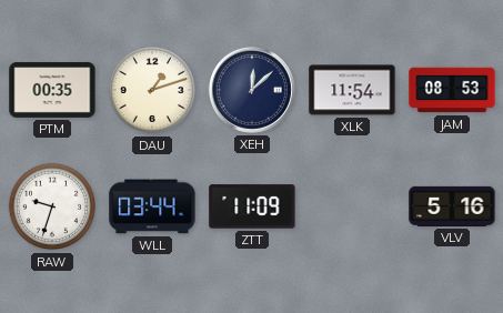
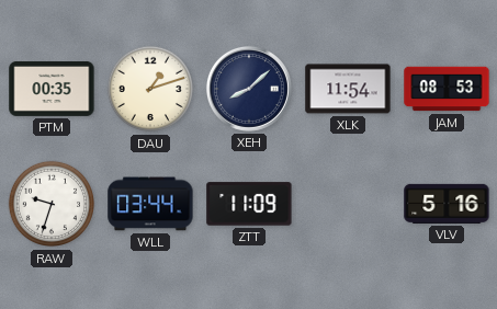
XEH: 12:08 -> 8:08 (249, 89)
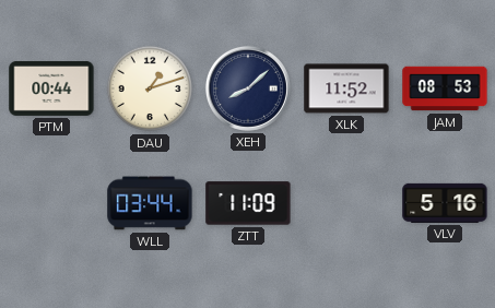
PTM: 00:35 -> 00:44 (51, 88)
XLK: 11:54 -> 11:52 (346, 88)
RAW: 9:33 -> none (52, 204)
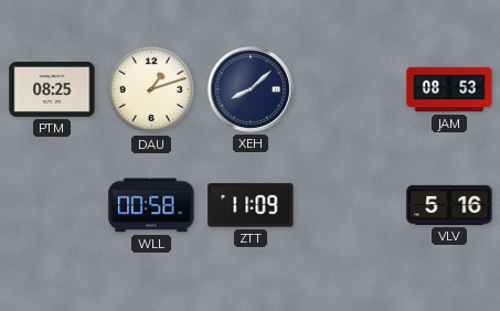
PTM: 00:44 -> 08:25 (52, 89)
XLK: 11:52 -> none (346, 88)
WLL: 03:44 -> 00:58 (151, 205)
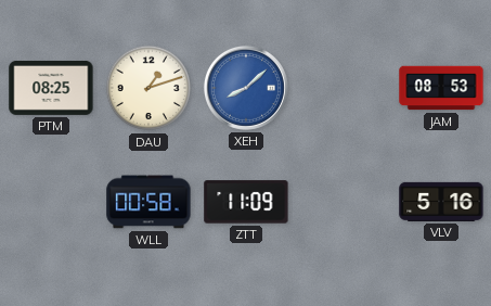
XEH dial: navy -> blue (246, 88)
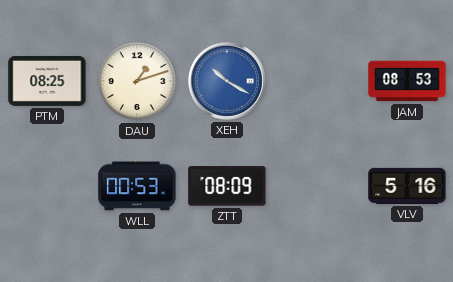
XEH: 8:08 -> 10:20 (227, 81)
WLL: 00:58 -> 00:53 (137, 186)
ZTT: 11:09 -> 08:09 (227, 186)
